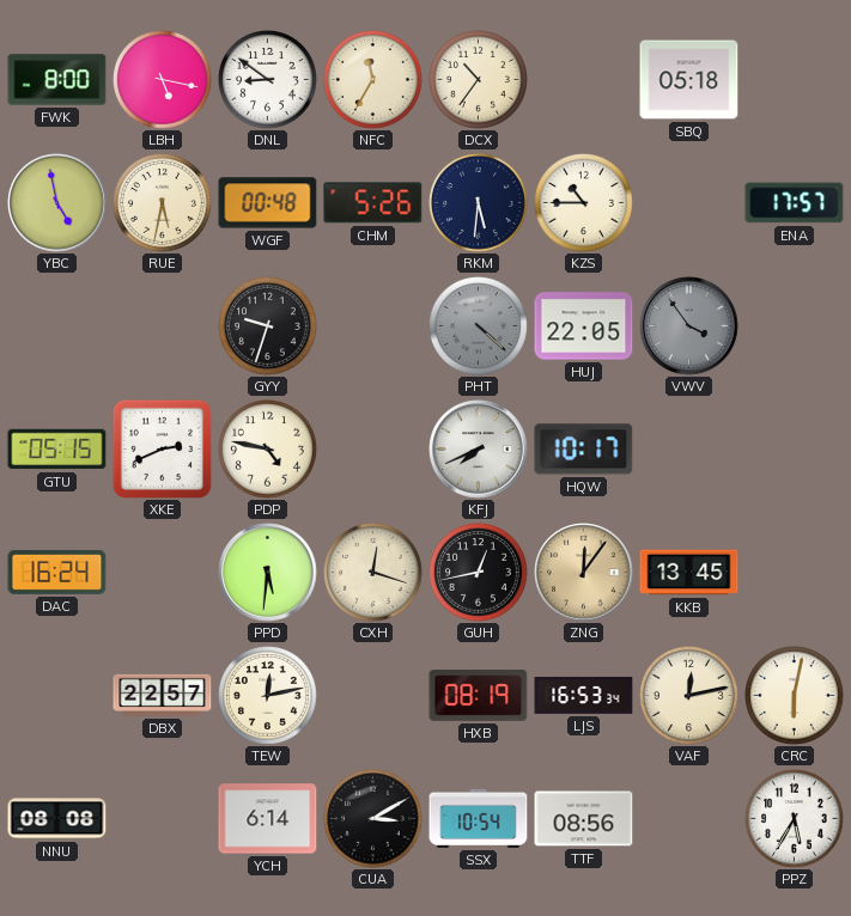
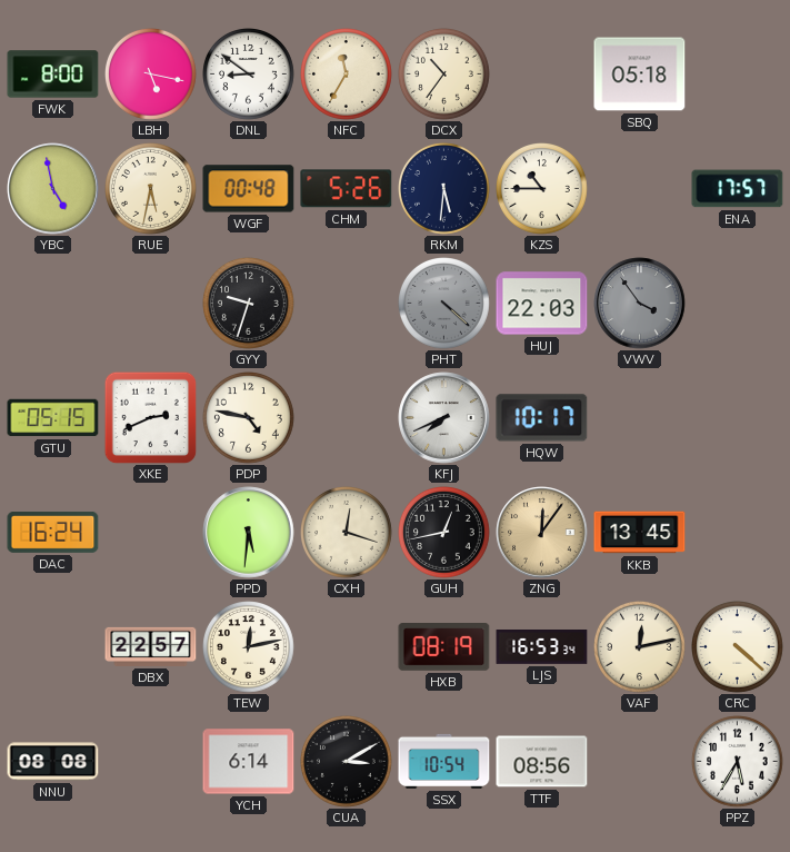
HUJ: 22:05 -> 22:03 (542, 304)
CRC: 6:02 -> 4:22 (738, 647)
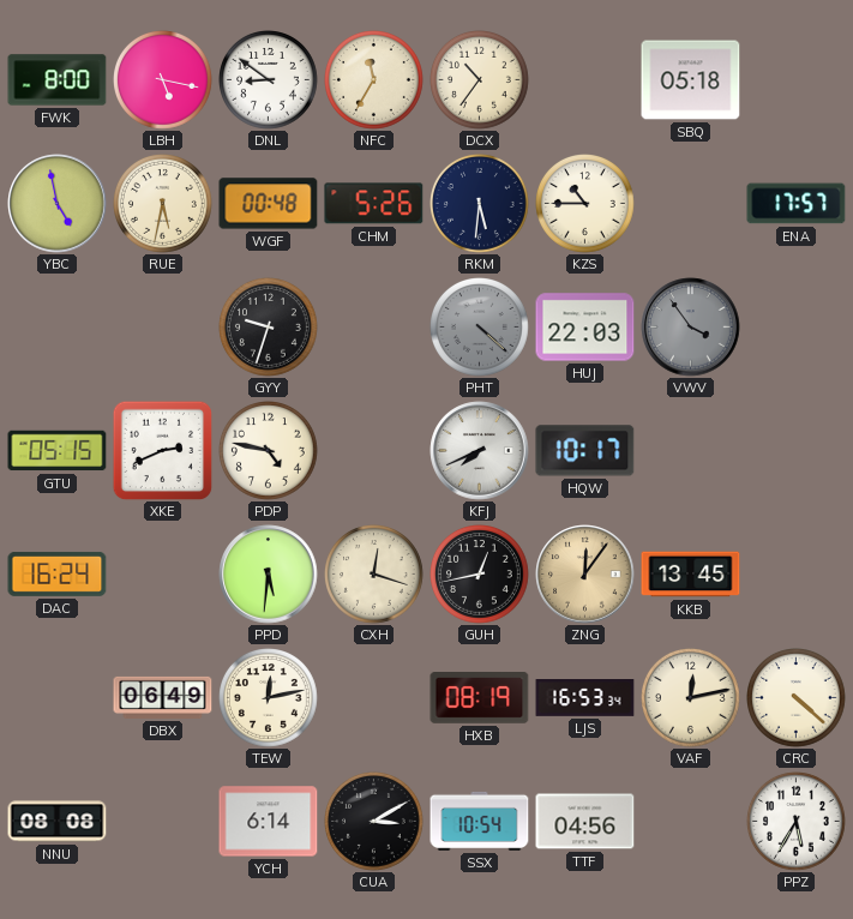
DBX: 22:57 -> 06:49 (163, 697)
TTF: 08:56 -> 04:56 (585, 822)
